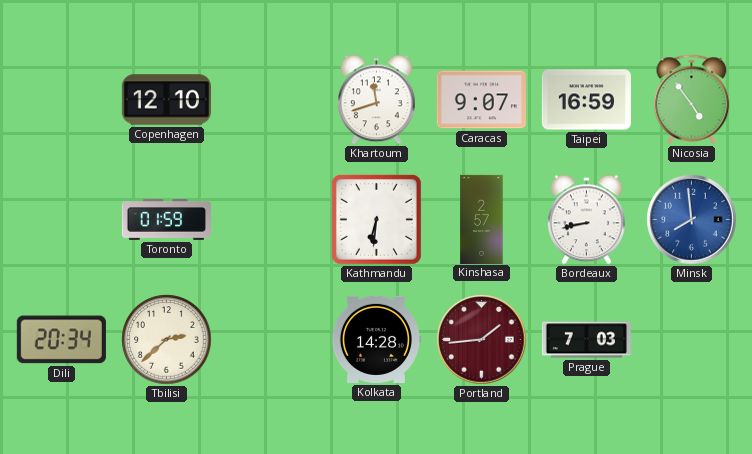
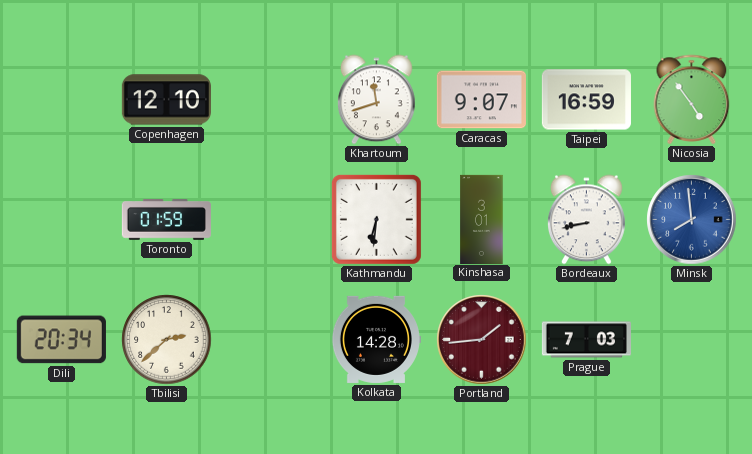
Kinshasa: 2:57 -> 3:01 (482, 219)
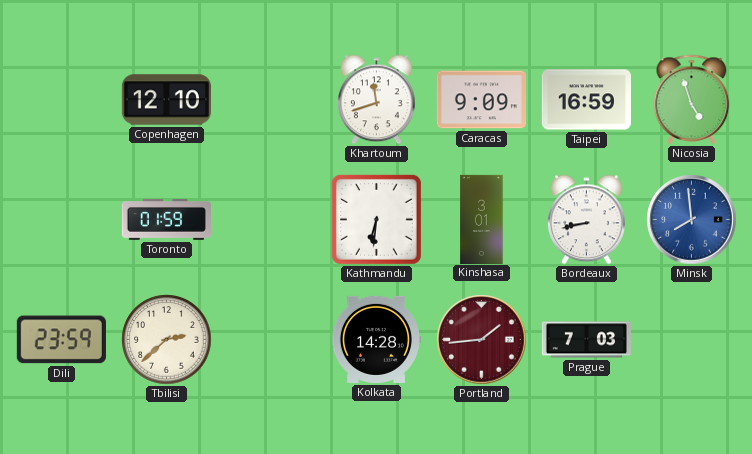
Caracas: 9:07 -> 9:09 (481, 100)
Nicosia: 4:54 -> 4:57 (692, 99)
Dili: 20:34 -> 23:59 (61, 340)
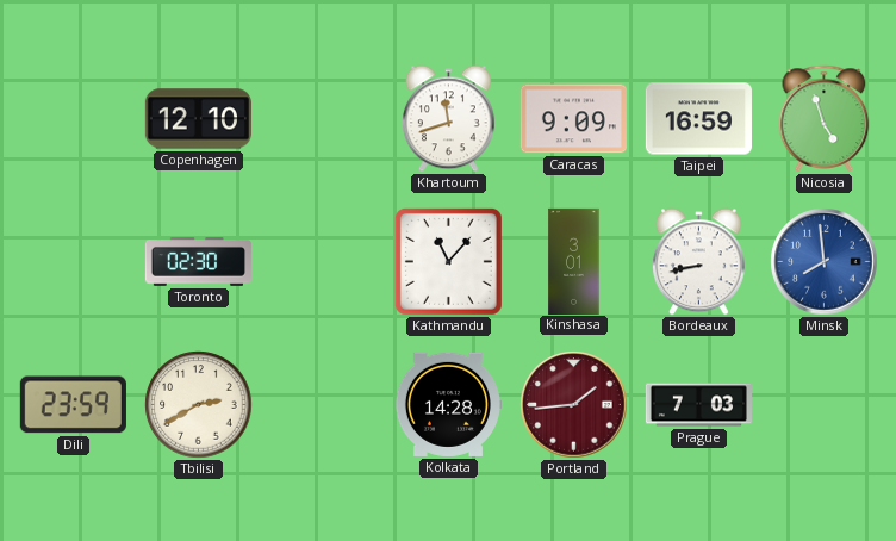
Toronto: 01:59 -> 02:30 (198, 262)
Kathmandu: 6:31 -> 11:07 (448, 261)
Tbilisi: 2:38 -> 2:40 (199, 405)
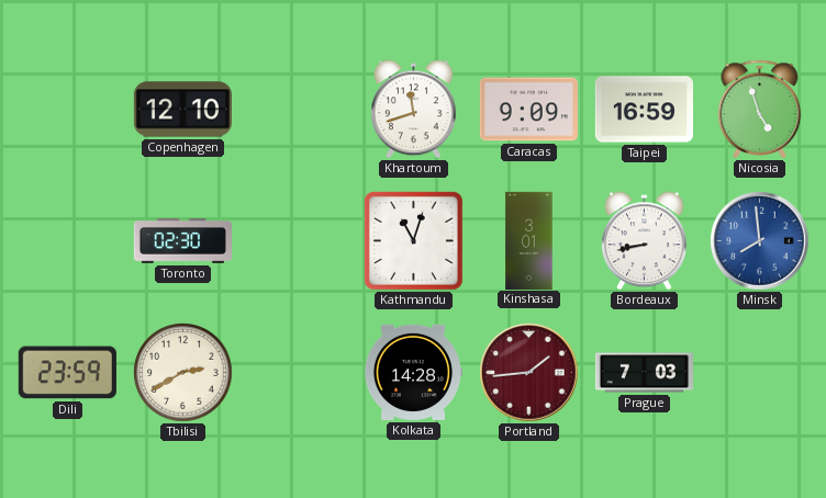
Kathmandu: 11:07 -> 11:03 (413, 240)
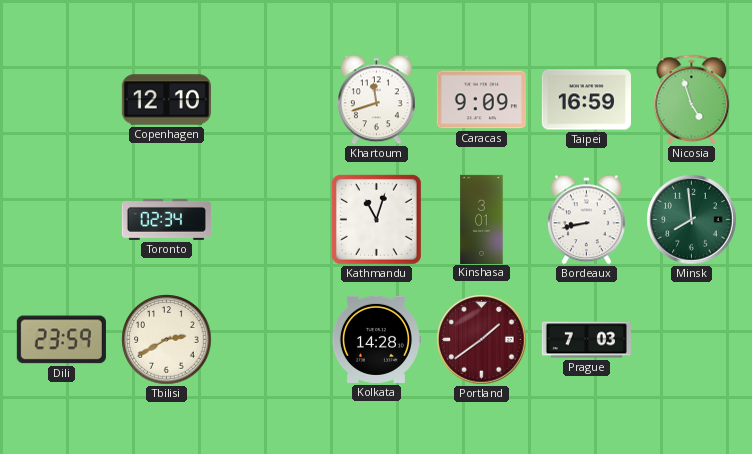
Toronto: 02:30 -> 02:34 (166, 220)
Minsk dial: blue -> green (692, 220)
Portland: 1:44 -> 1:39 (482, 340)
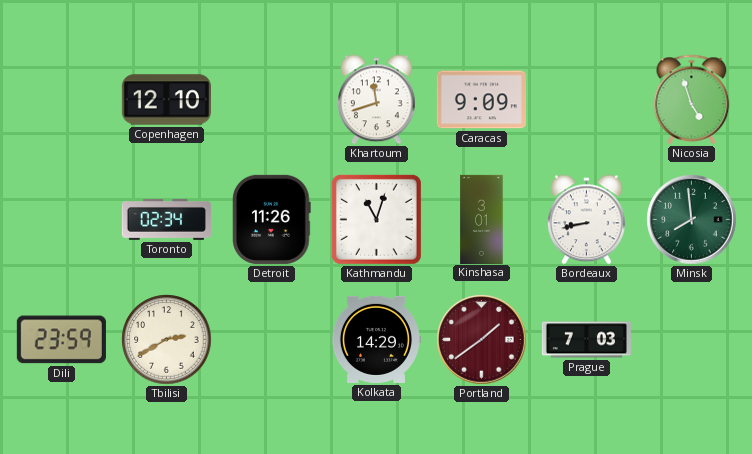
Taipei: 16:59 -> none (586, 100)
Detroit: none -> 11:26 (272, 219)
Kolkata: 14:28 -> 14:29 (376, 339)
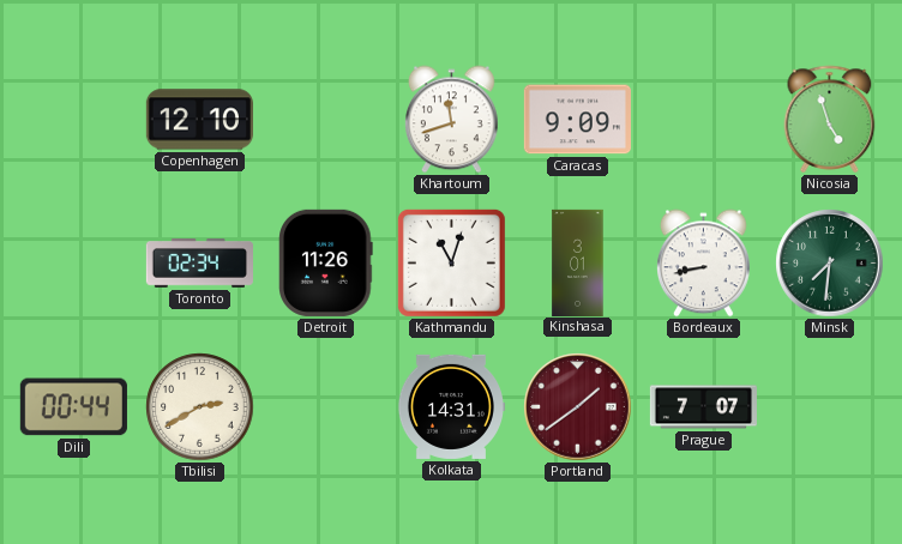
Minsk: 7:59 -> 7:31 (830, 264)
Dili: 23:59 -> 00:44 (73, 407)
Kolkata: 14:29 -> 14:31 (451, 406)
Prague: 7:03 -> 7:07 (703, 407)
